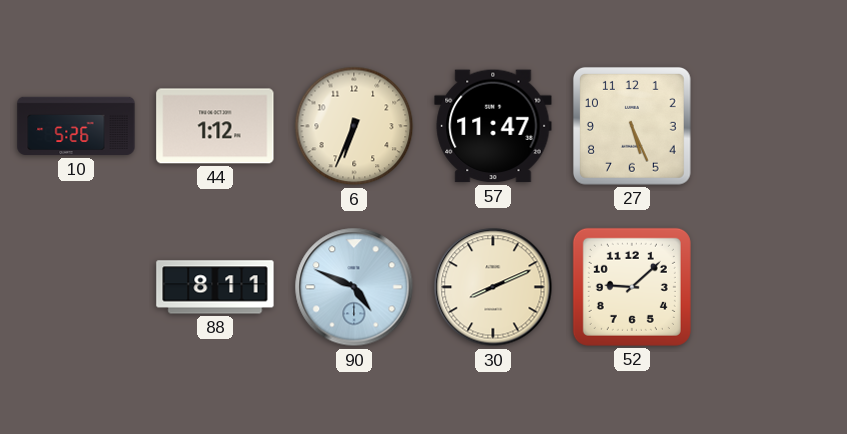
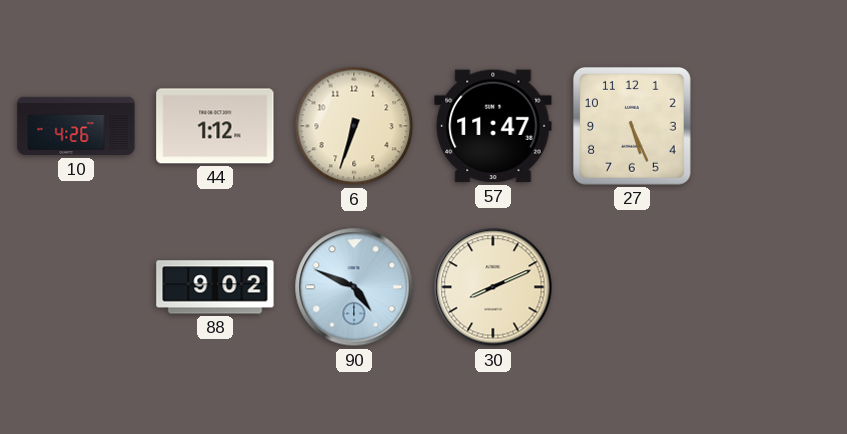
10: 5:26 -> 4:26 (76, 126)
6: 6:34 -> 6:33 (354, 126)
88: 8:11 -> 9:02 (215, 287)
52: 9:08 -> none (632, 287)
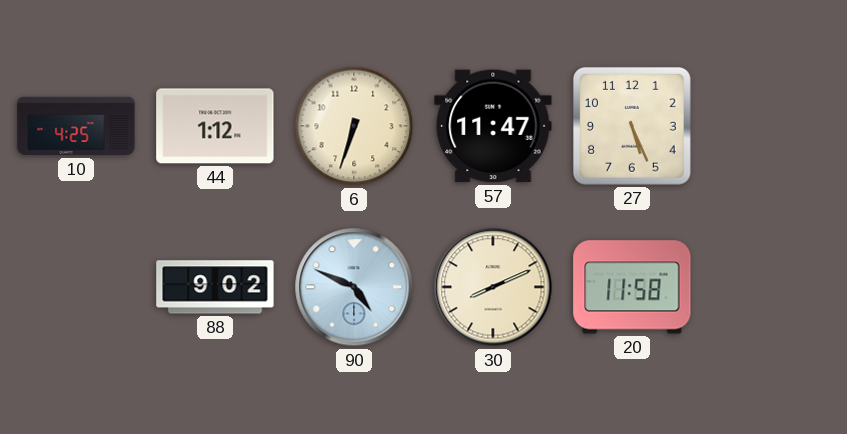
10: 4:26 -> 4:25 (76, 126)
20: none -> 11:58 (632, 287)
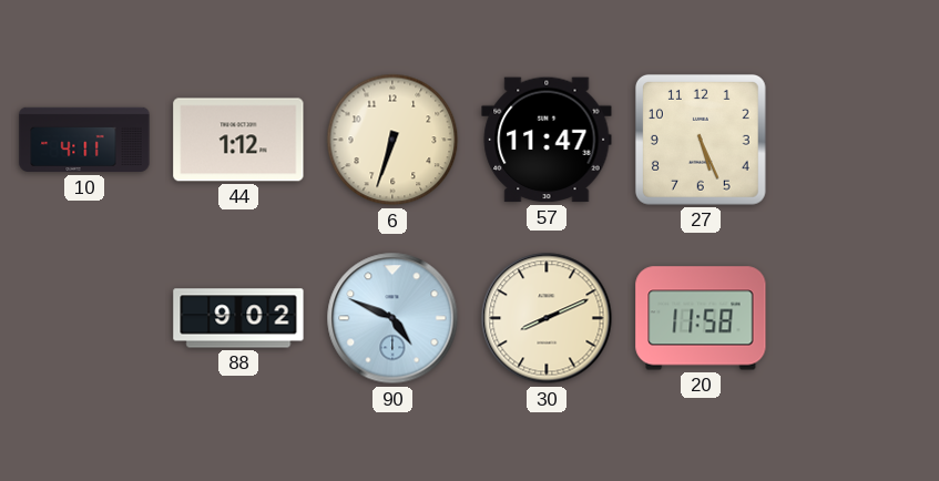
10: 4:25 -> 4:11 (84, 140)
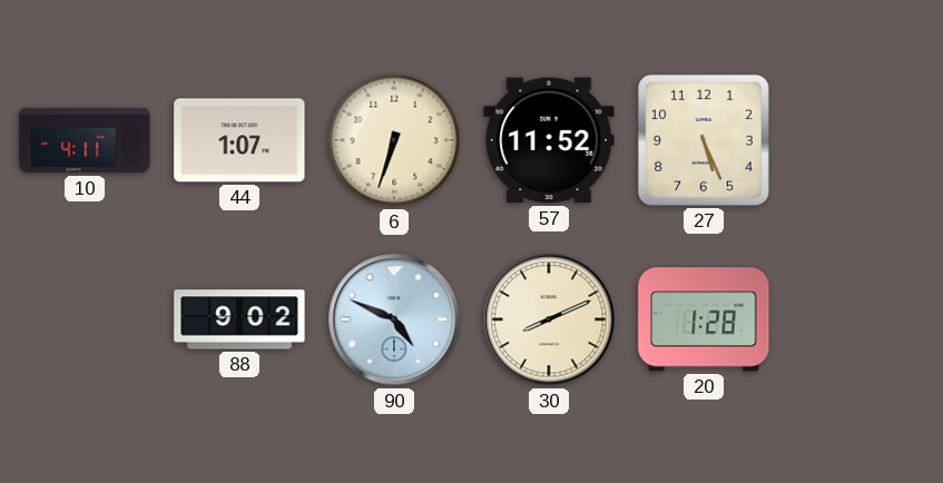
44: 1:12 -> 1:07 (239, 140)
57: 11:47 -> 11:52 (549, 140)
20: 11:58 -> 1:28 (704, 319)
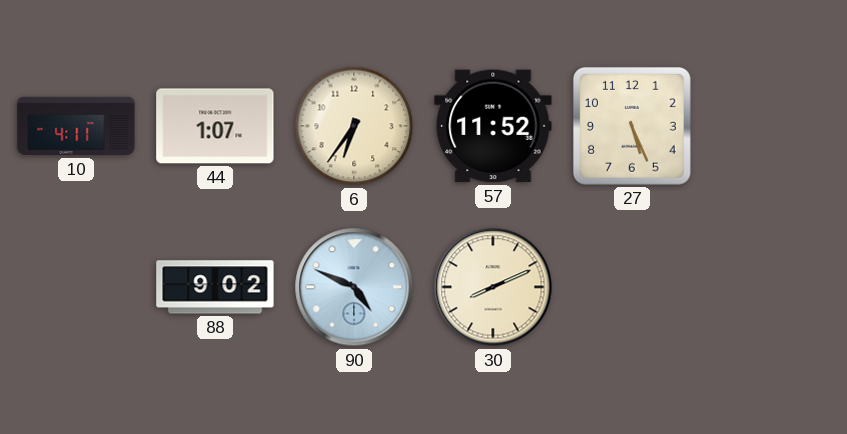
6: 6:33 -> 6:36 (354, 126)
20: 1:28 -> none (704, 319)
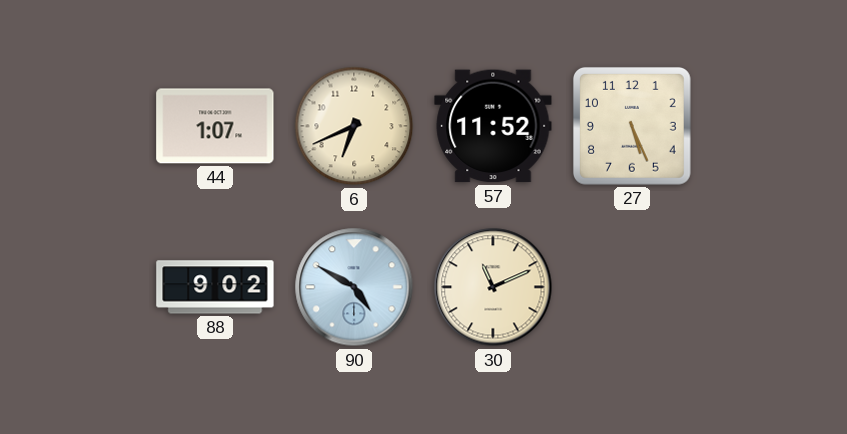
10: 4:11 -> none (76, 126)
6: 6:36 -> 6:41 (354, 126)
90: 4:49 -> 4:50 (354, 287)
30: 8:11 -> 11:11 (493, 287)
